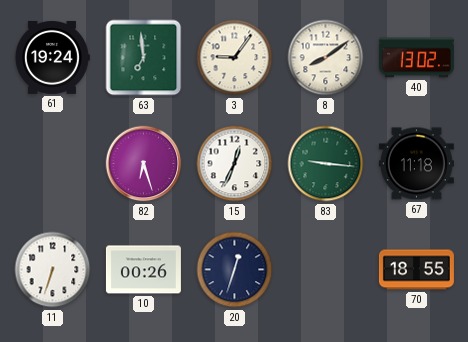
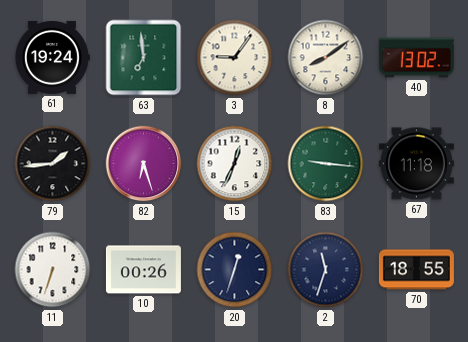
79: none -> 1:44 (53, 164)
2: none -> 11:33 (326, 270)
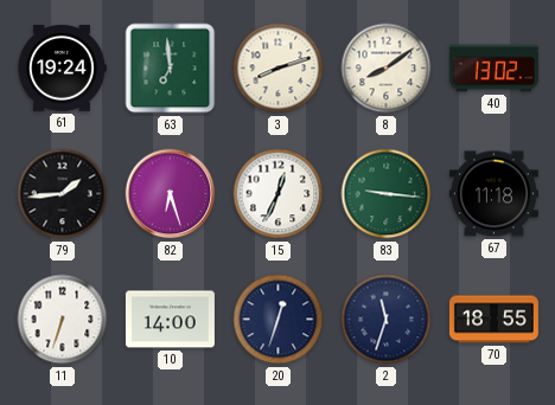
3: 9:06 -> 8:12 (279, 69)
10: 00:26 -> 14:00 (170, 320)
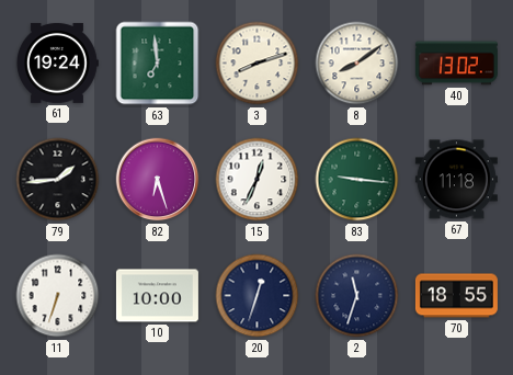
10: 14:00 -> 10:00 (157, 296)
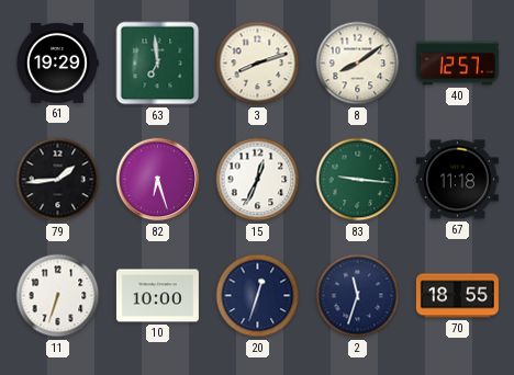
61: 19:24 -> 19:29 (57, 63)
40: 13:02 -> 12:57 (457, 64)
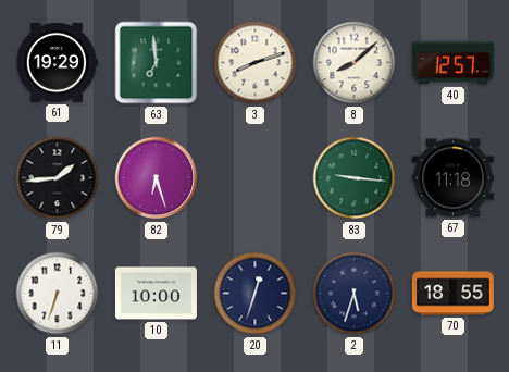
8: 8:09 -> 8:08 (355, 63)
15: 12:34 -> none (258, 180)
2: 11:33 -> 5:33 (355, 294)
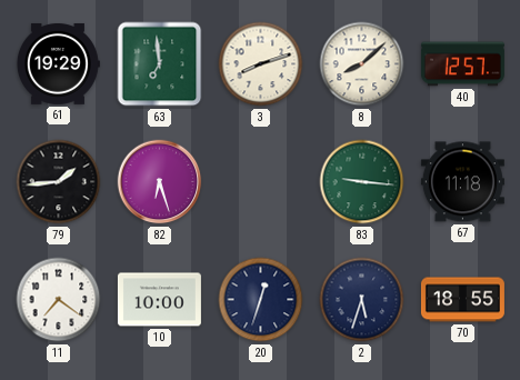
11: 6:33 -> 7:21 (59, 300)
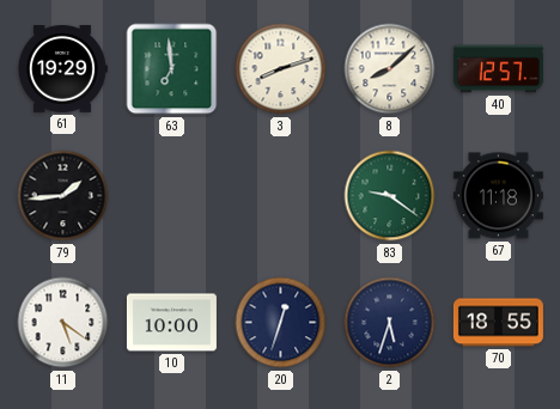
82: 6:27 -> none (160, 182)
83: 9:16 -> 9:21 (390, 196)
11: 7:21 -> 5:21 (63, 323)
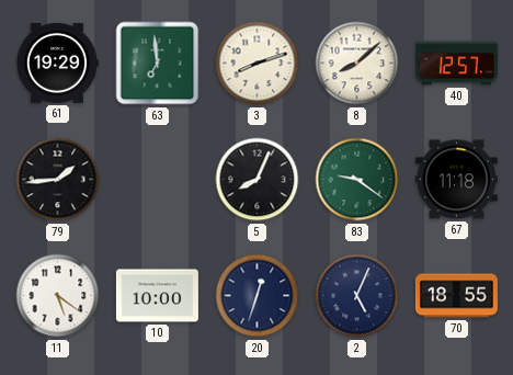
5: none -> 8:04 (258, 180)
2: 5:33 -> 5:04 (357, 296)
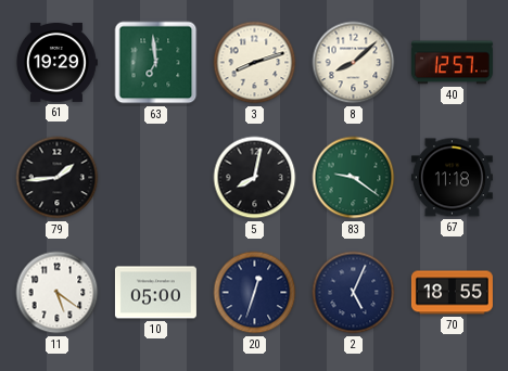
5: 8:04 -> 8:02 (255, 178)
10: 10:00 -> 05:00 (155, 293)
